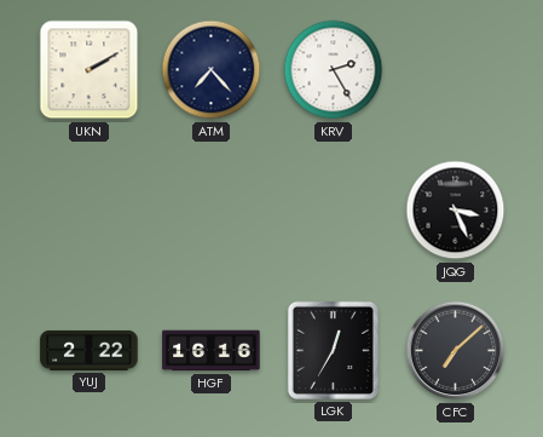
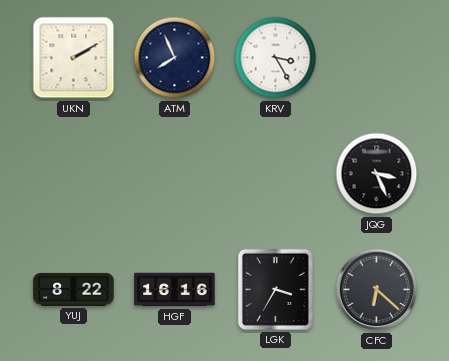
ATM: 7:23 -> 7:56 (175, 58)
KRV: 2:25 -> 3:25 (276, 58)
YUJ: 2:22 -> 8:22 (74, 289)
LGK: 12:35 -> 3:35 (275, 289)
CFC: 7:08 -> 6:22 (377, 290)
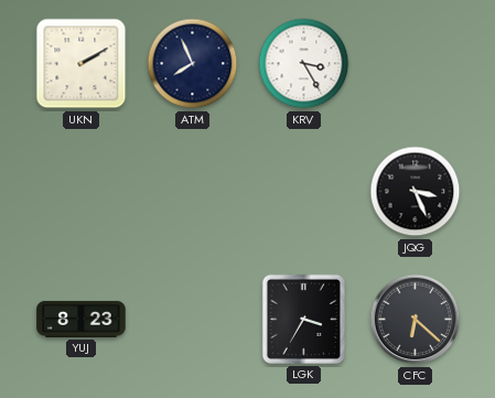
YUJ: 8:22 -> 8:23 (82, 319)
HGF: 16:16 -> none (175, 290)
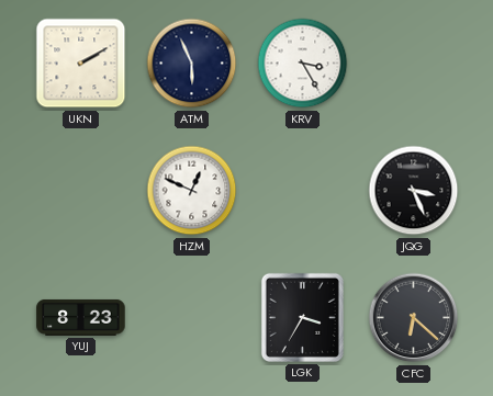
ATM: 7:56 -> 5:56 (192, 64)
HZM: none -> 12:49 (192, 191)
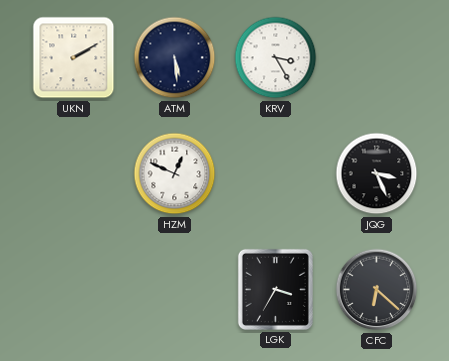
ATM: 5:56 -> 5:29 (175, 58)
YUJ: 8:23 -> none (81, 317)
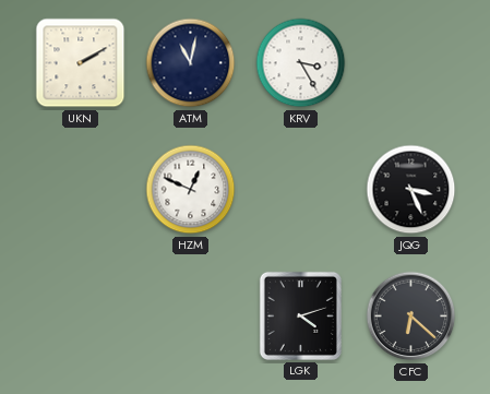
ATM: 5:29 -> 11:02 (191, 63)
LGK: 3:35 -> 4:12 (300, 315)
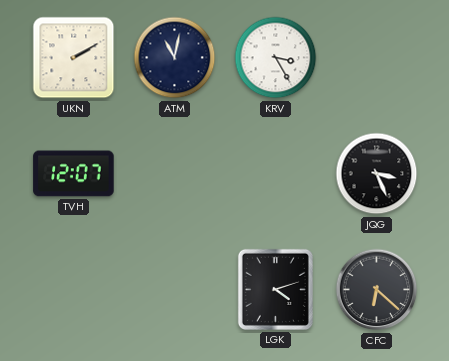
TVH: none -> 12:07 (74, 174)
HZM: 12:49 -> none (191, 190)
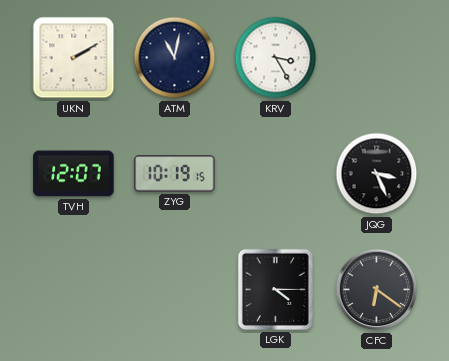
ZYG: none -> 10:19 (175, 174)
LGK: 4:12 -> 4:15 (275, 289)
CFC: 6:22 -> 6:21 (377, 290)
